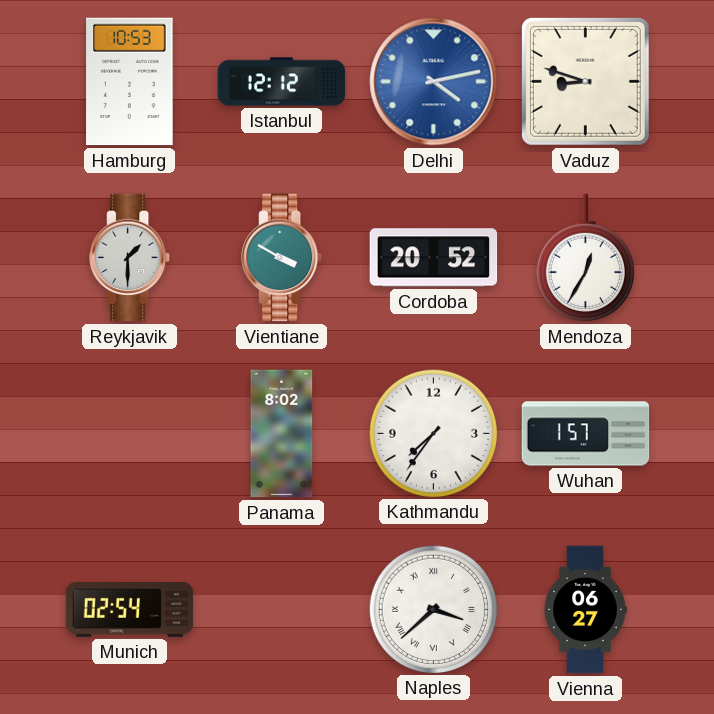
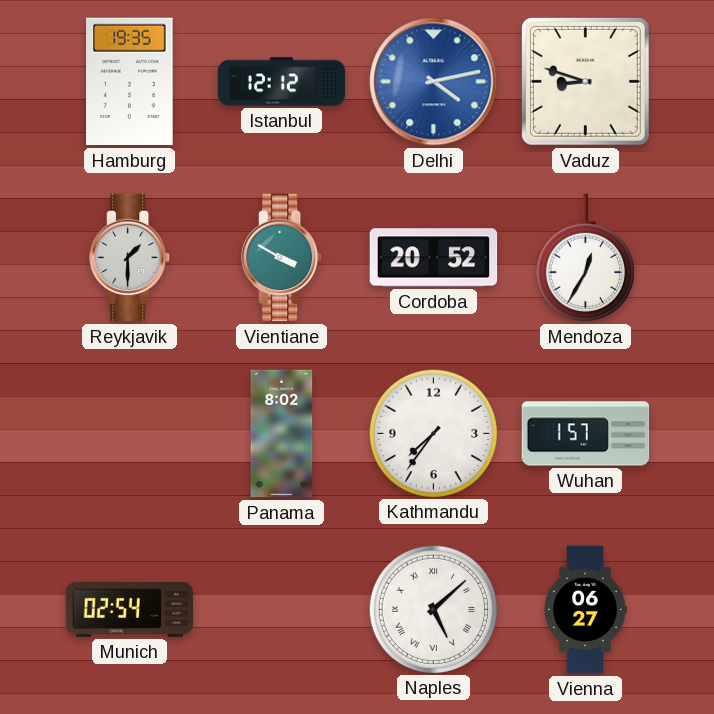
Hamburg: 10:53 -> 19:35 (130, 82)
Naples: 3:38 -> 5:08 (433, 609)
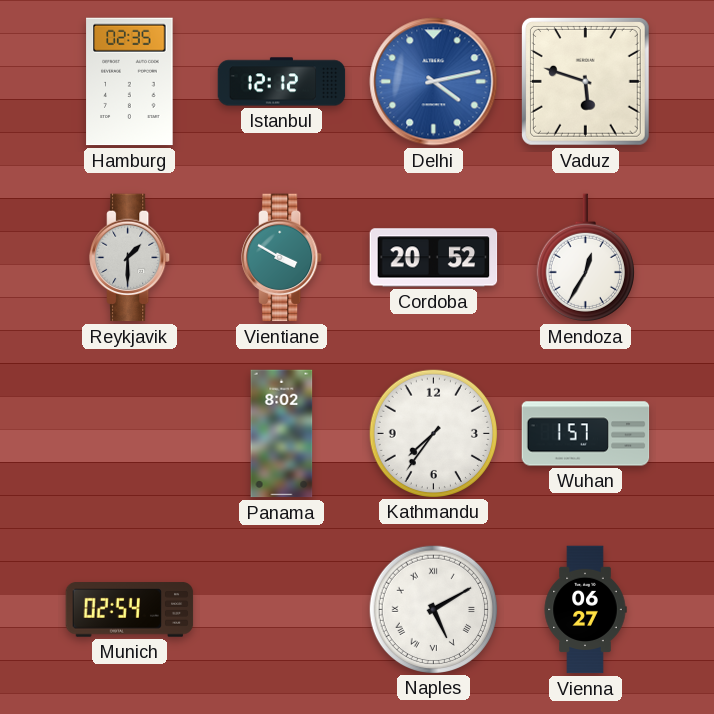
Hamburg: 19:35 -> 02:35 (130, 82)
Vaduz: 8:48 -> 5:48 (585, 81)
Naples: 5:08 -> 5:10 (433, 609)
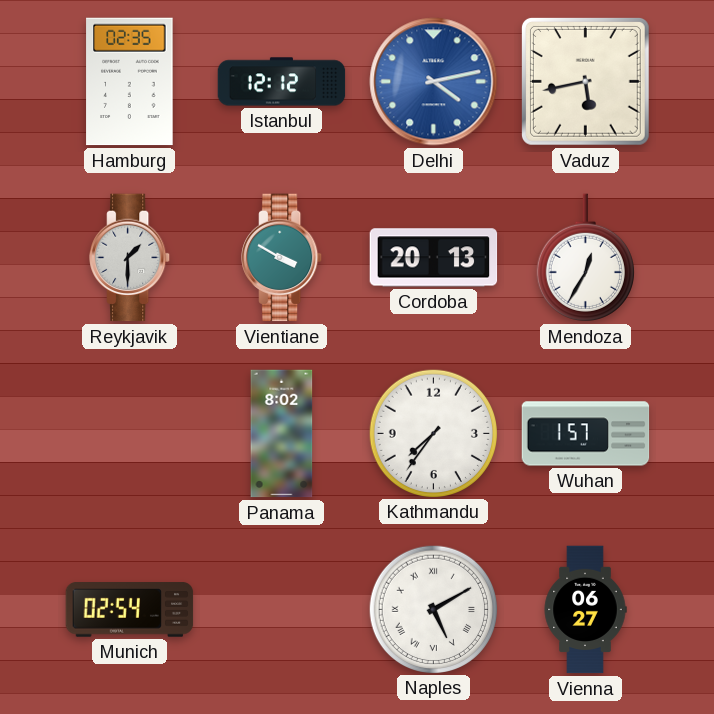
Vaduz: 5:48 -> 5:43 (585, 81)
Cordoba: 20:52 -> 20:13 (434, 258)
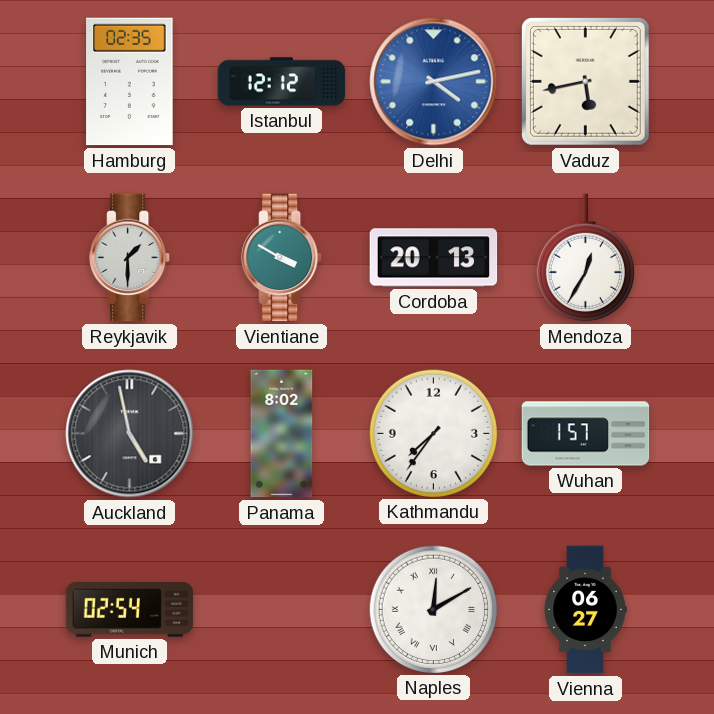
Auckland: none -> 4:58 (130, 434)
Naples: 5:10 -> 12:10 (433, 609)
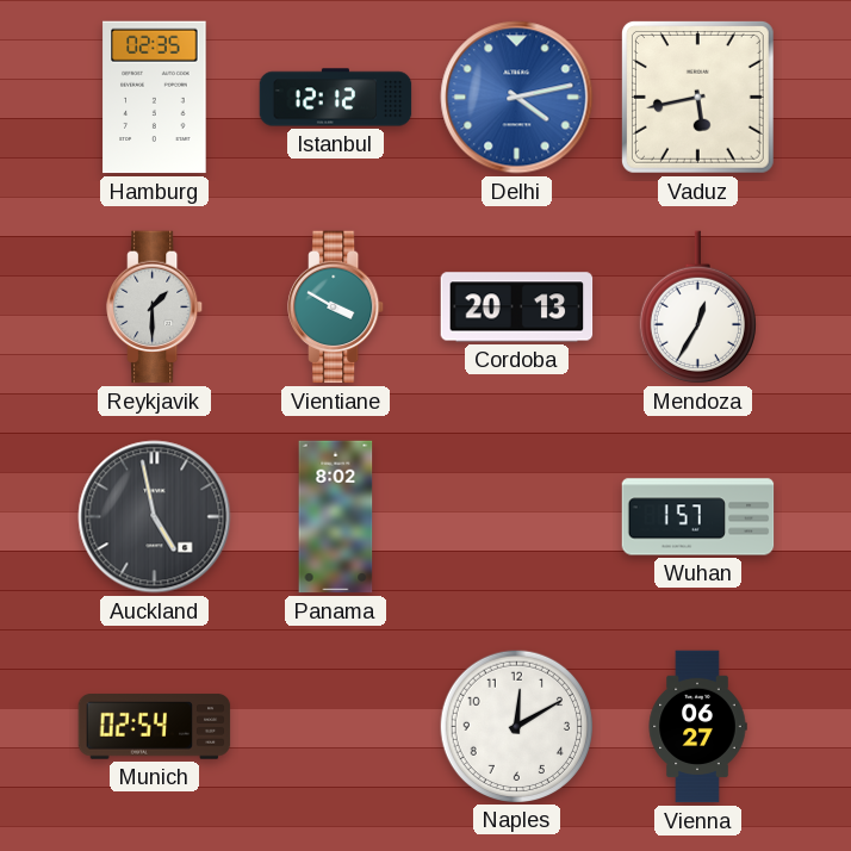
Kathmandu: 7:36 -> none (433, 433)
Naples numerals: Roman -> Arabic (516, 726)
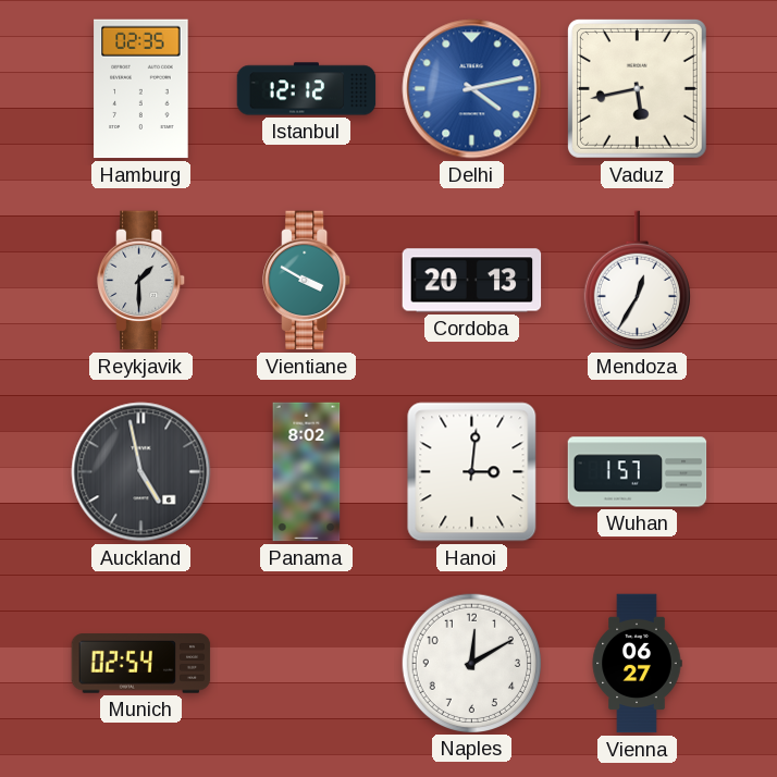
Hanoi: none -> 3:01 (472, 472)
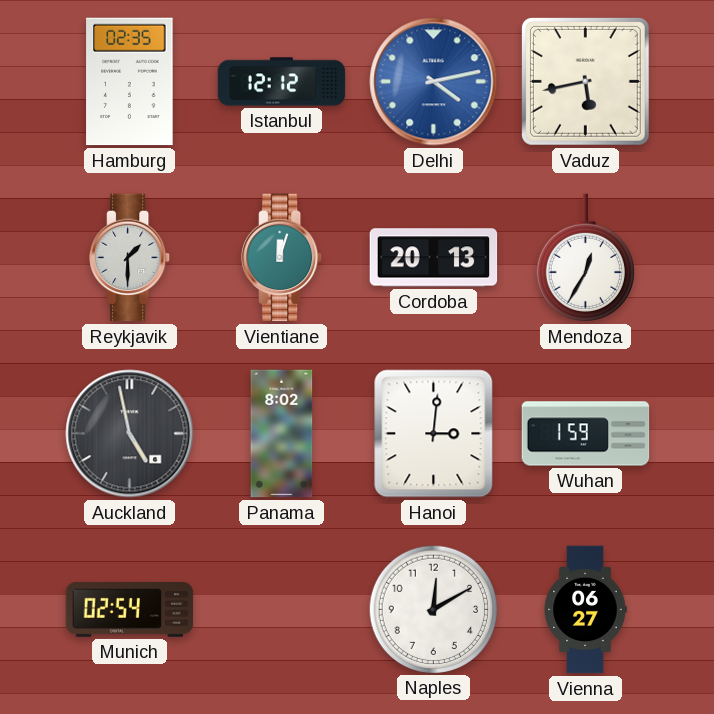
Vientiane: 3:50 -> 12:03 (282, 258)
Wuhan: 1:57 -> 1:59 (586, 434)
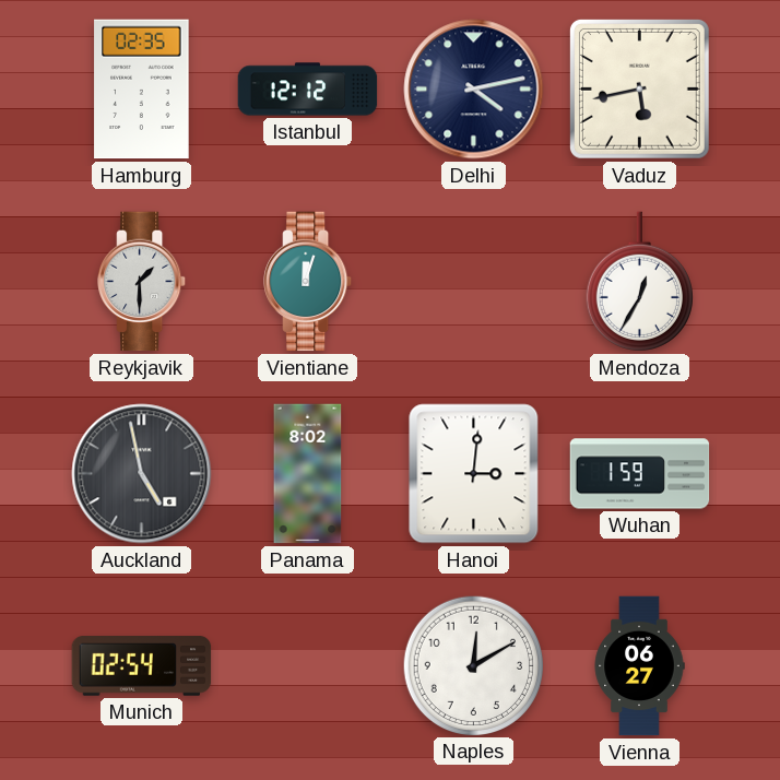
Delhi dial: blue -> navy (474, 90)
Cordoba: 20:13 -> none (434, 258)
